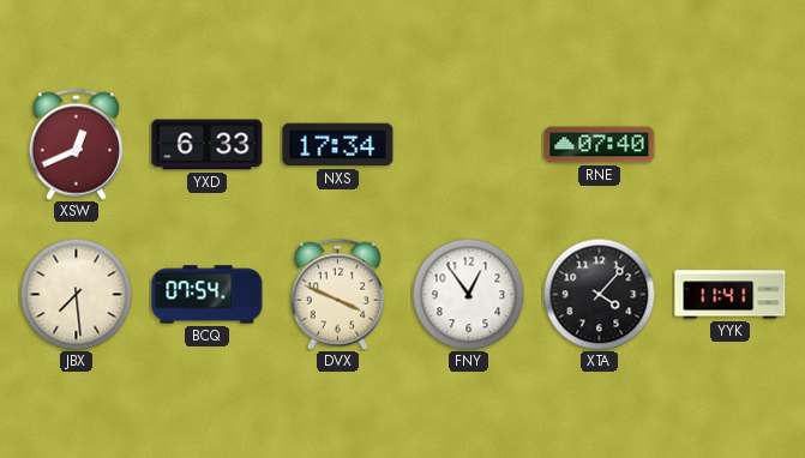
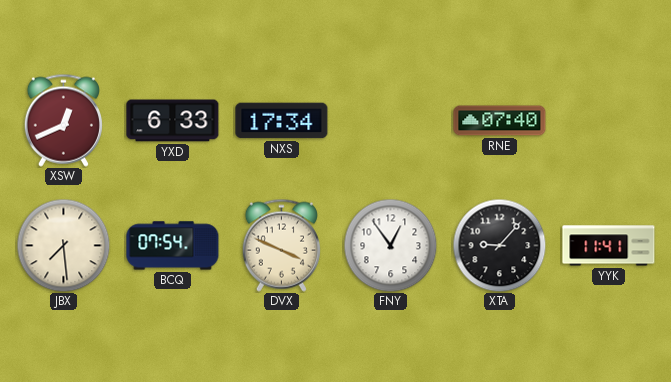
XTA: 4:07 -> 9:07 (499, 245)
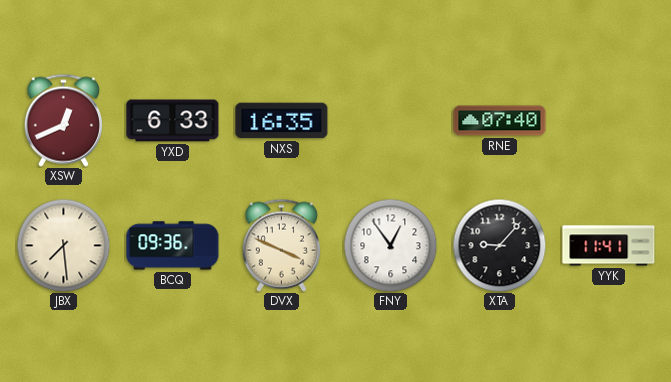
NXS: 17:34 -> 16:35 (282, 121)
BCQ: 07:54 -> 09:36 (173, 246)
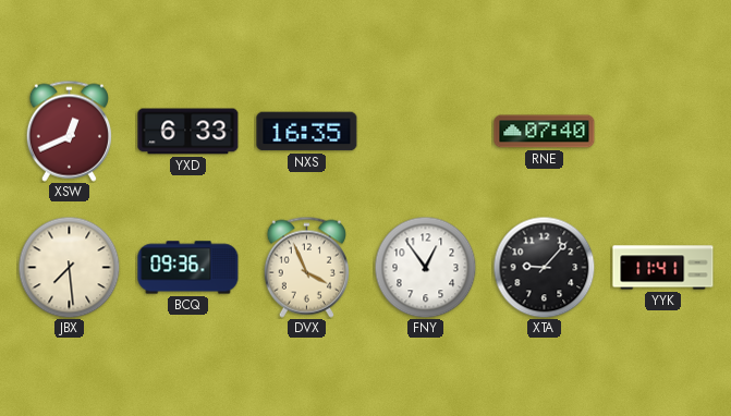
DVX: 3:49 -> 3:56 (306, 267)
